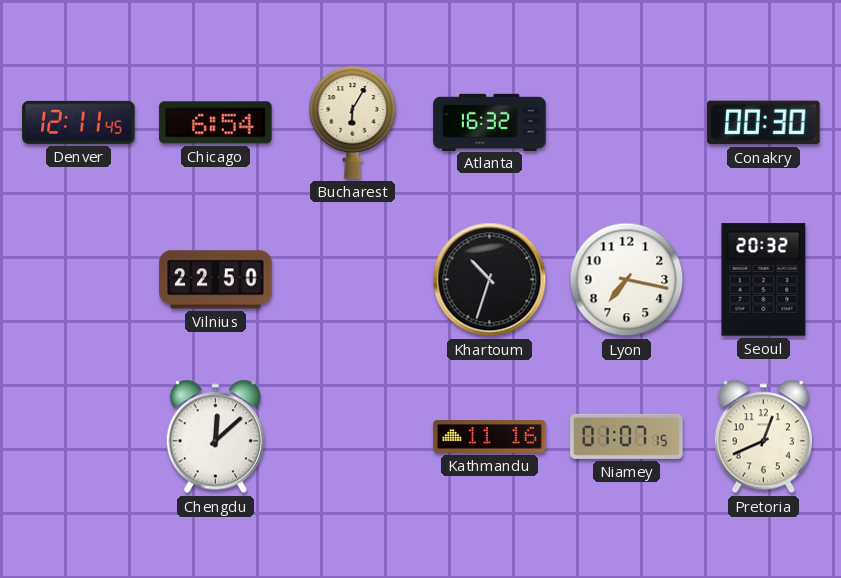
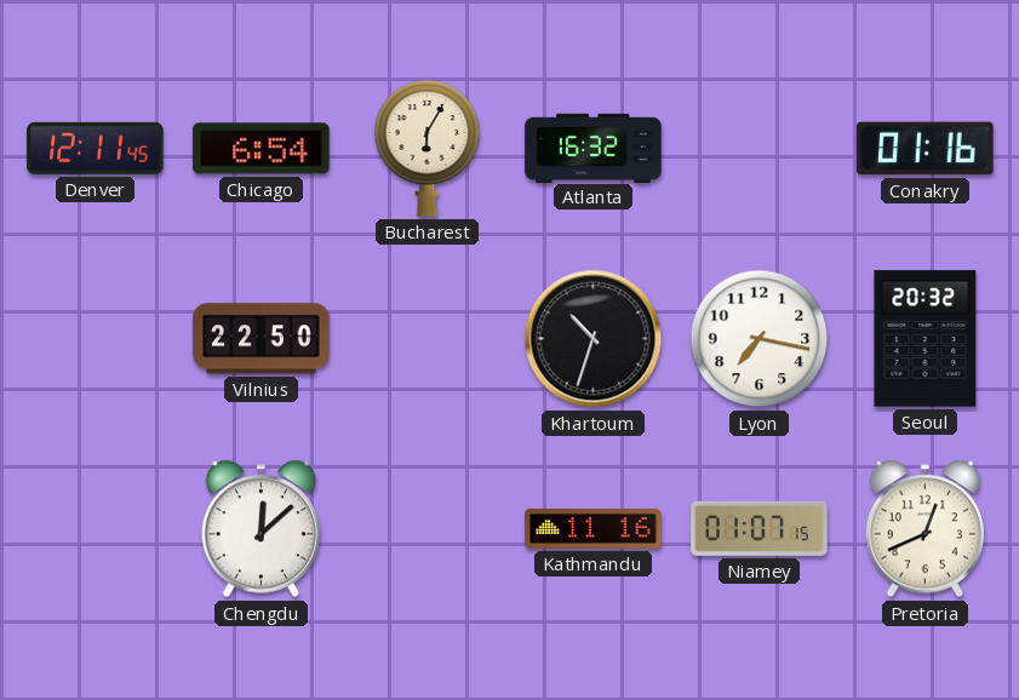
Conakry: 00:30 -> 01:16 (926, 149)
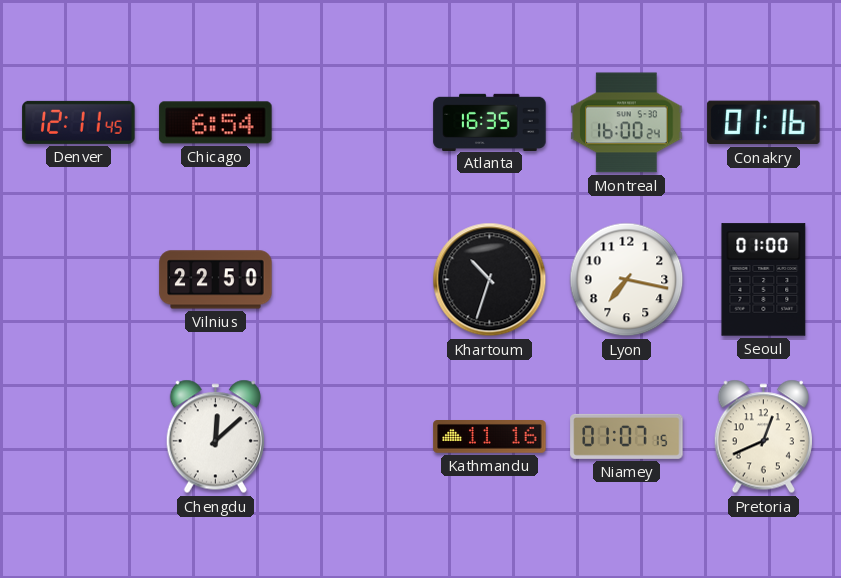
Bucharest: 6:05 -> none (428, 149)
Atlanta: 16:32 -> 16:35 (490, 122)
Montreal: none -> 16:00 (627, 123)
Seoul: 20:32 -> 01:00 (764, 280)
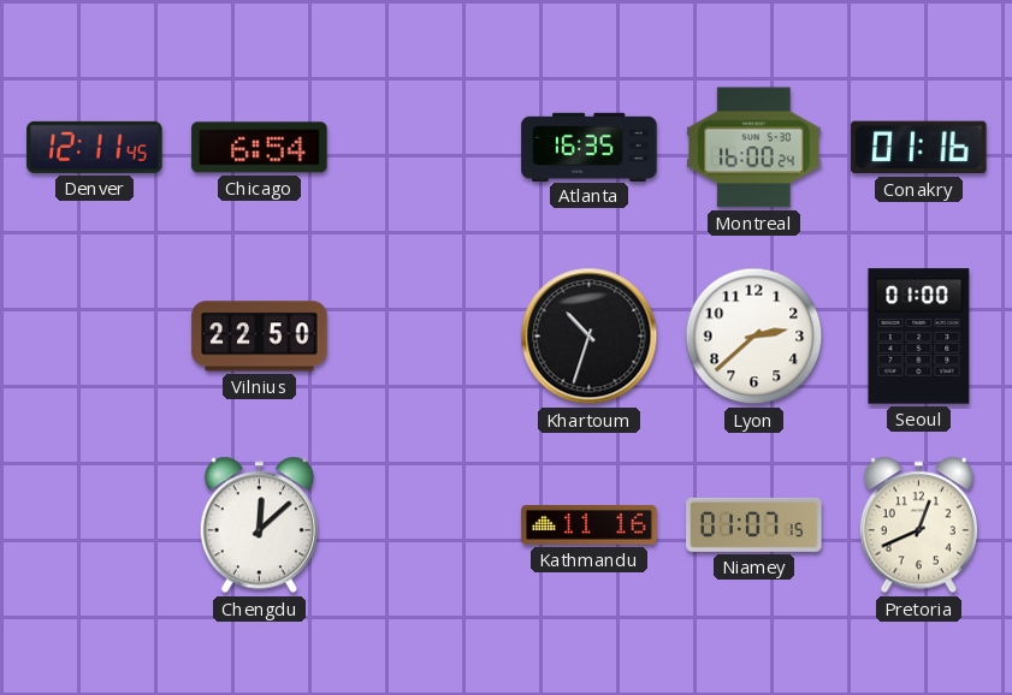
Lyon: 7:17 -> 2:38 (754, 337)
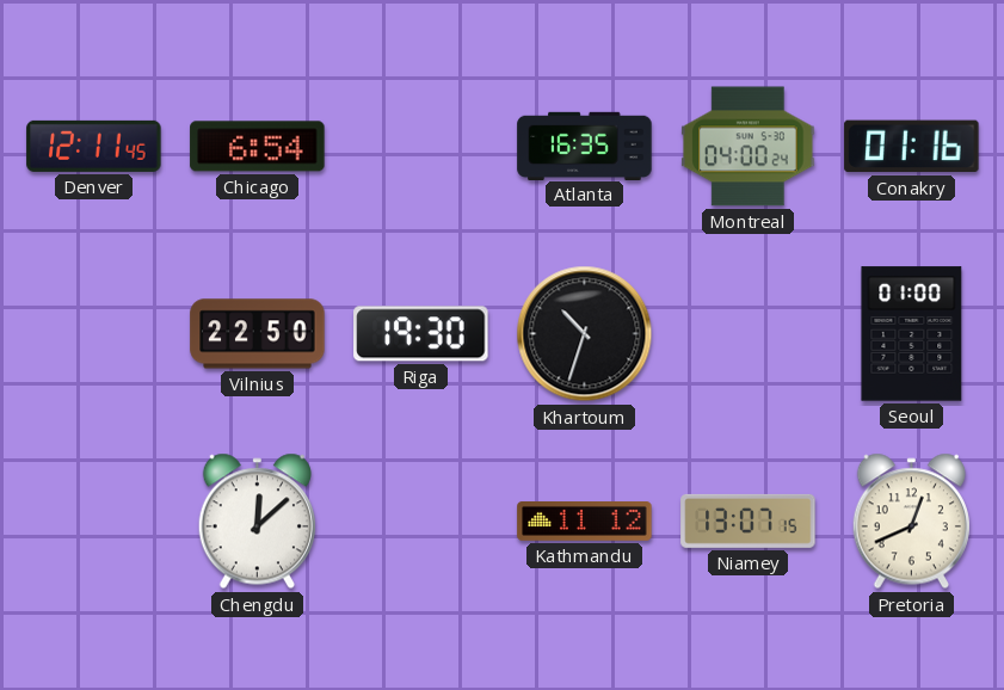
Montreal: 16:00 -> 04:00 (749, 147)
Riga: none -> 19:30 (421, 334)
Lyon: 2:38 -> none (754, 337)
Kathmandu: 11:16 -> 11:12 (585, 522)
Niamey: 01:07 -> 13:07 (749, 520)
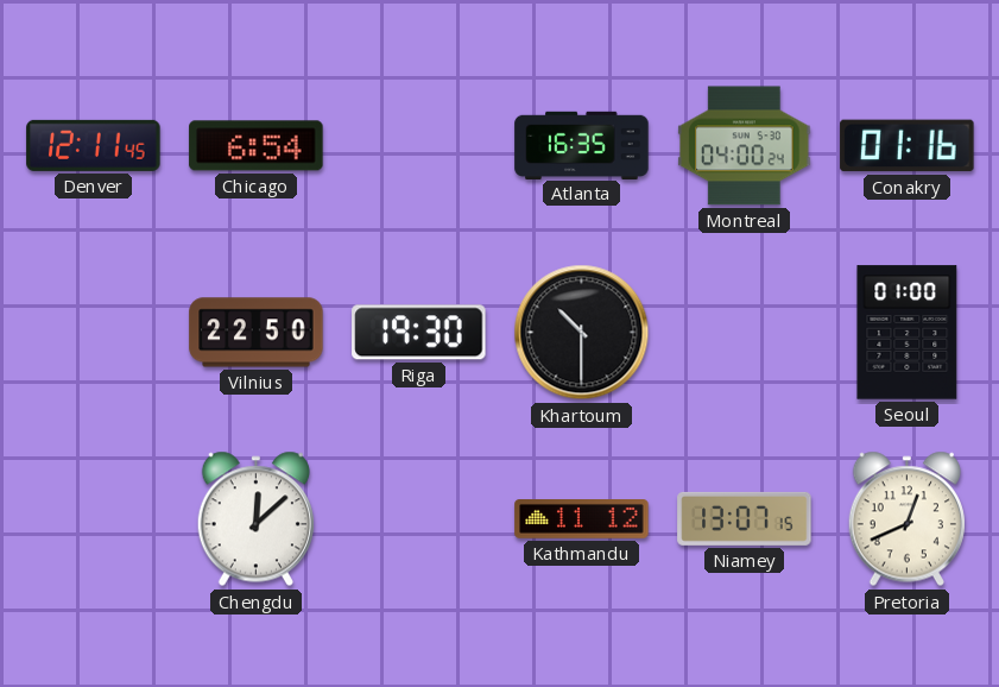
Khartoum: 10:33 -> 10:30 (582, 333)
